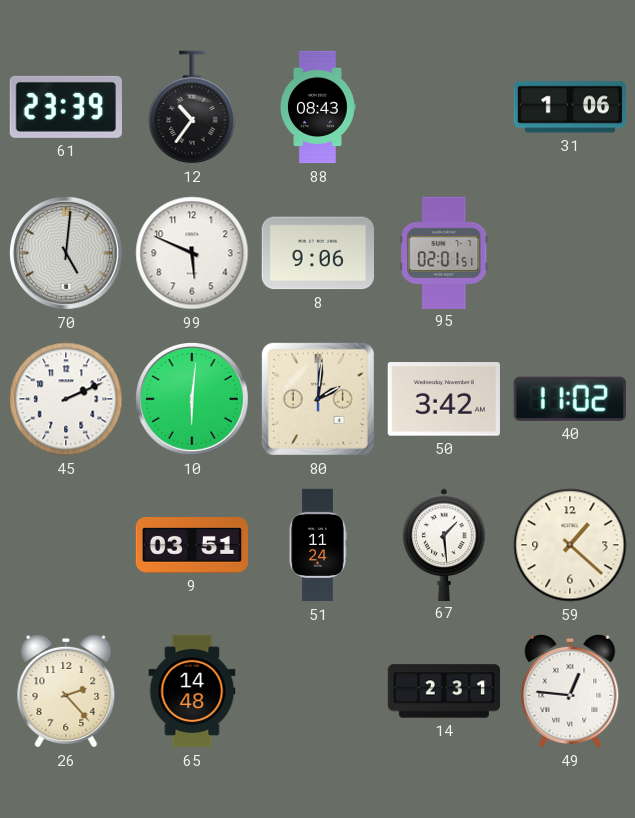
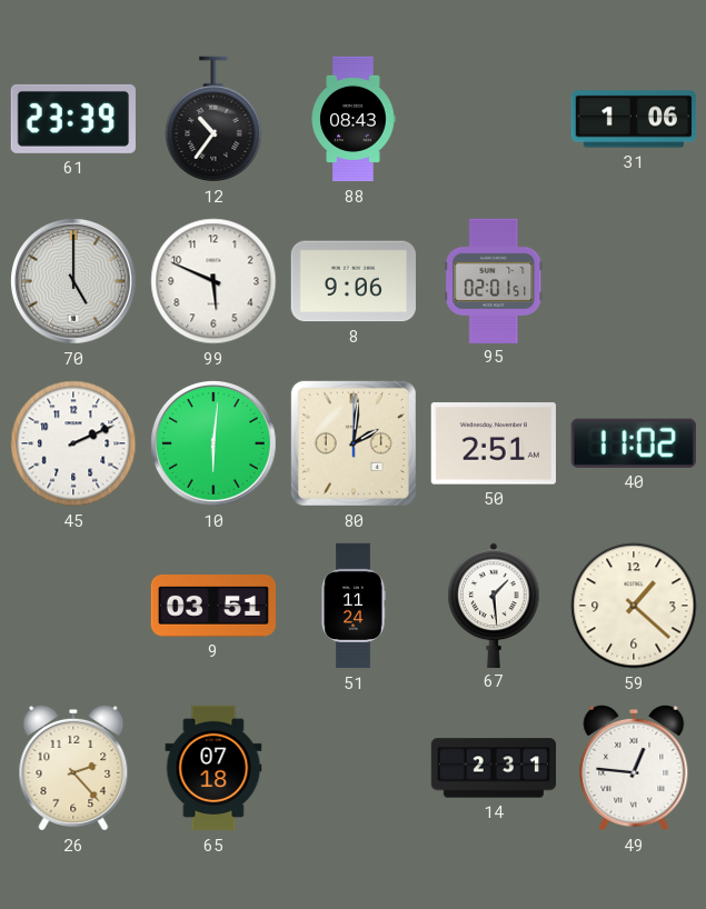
70: 5:01 -> 5:00 (74, 282)
50: 3:42 -> 2:51 (494, 443)
65: 14:48 -> 07:18 (213, 768)
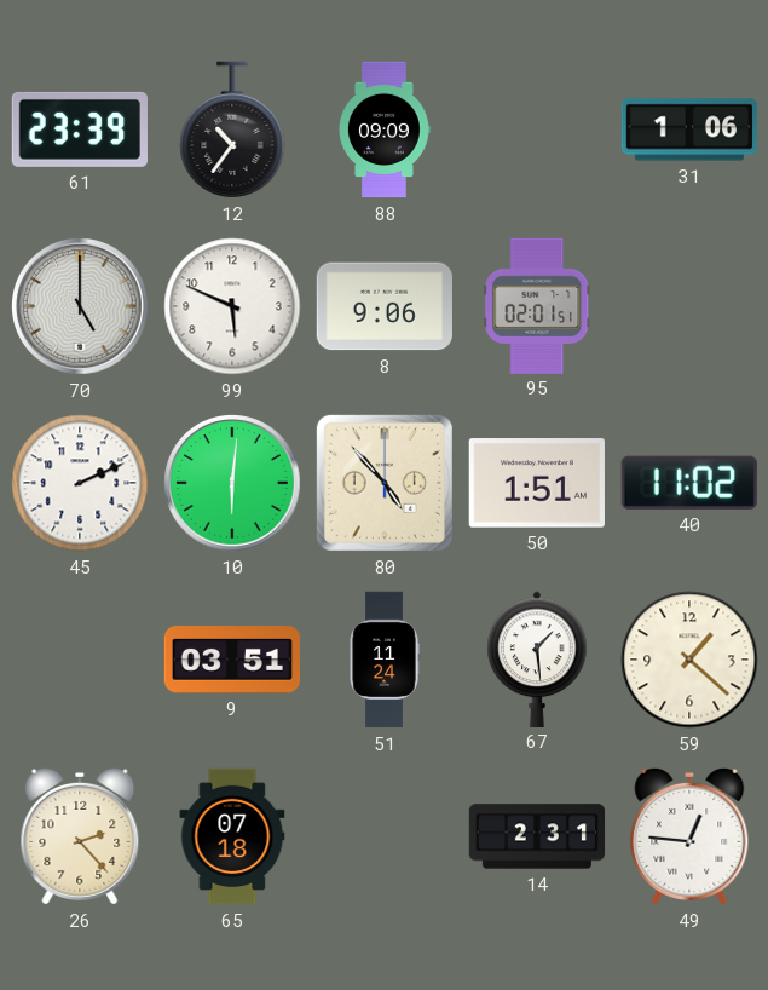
88: 08:43 -> 09:09 (385, 129)
80: 2:01 -> 4:53 (385, 483)
50: 2:51 -> 1:51 (537, 483)
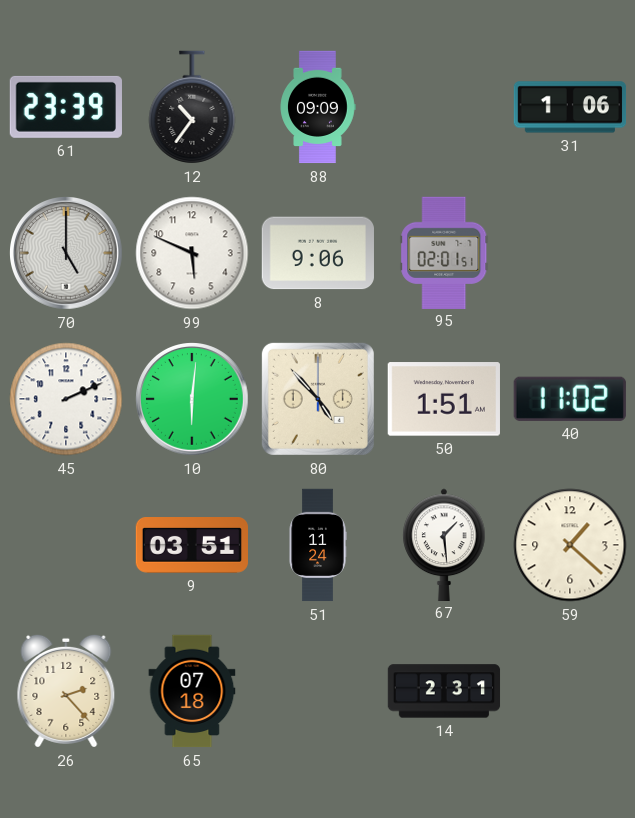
49: 12:46 -> none (689, 836)
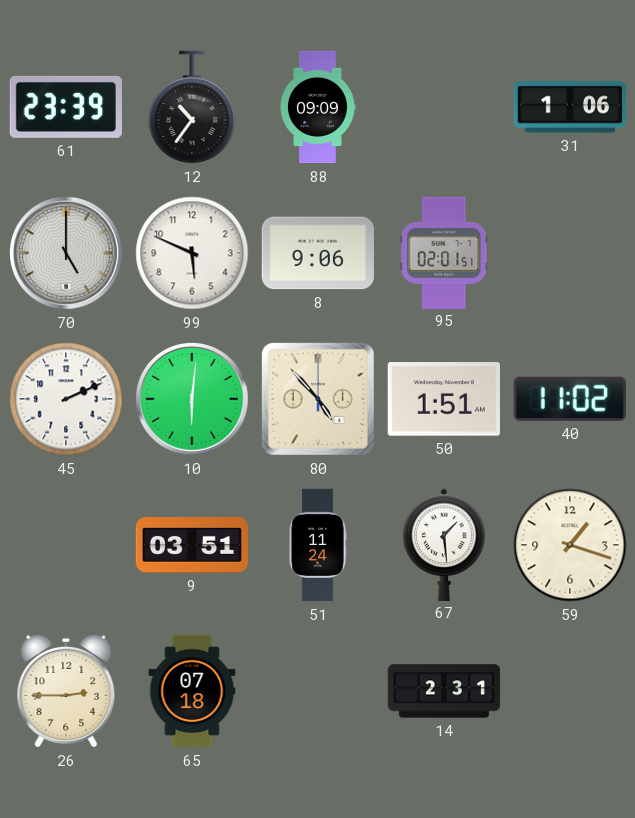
59: 1:22 -> 1:18 (570, 545)
26: 2:23 -> 2:45 (66, 691)
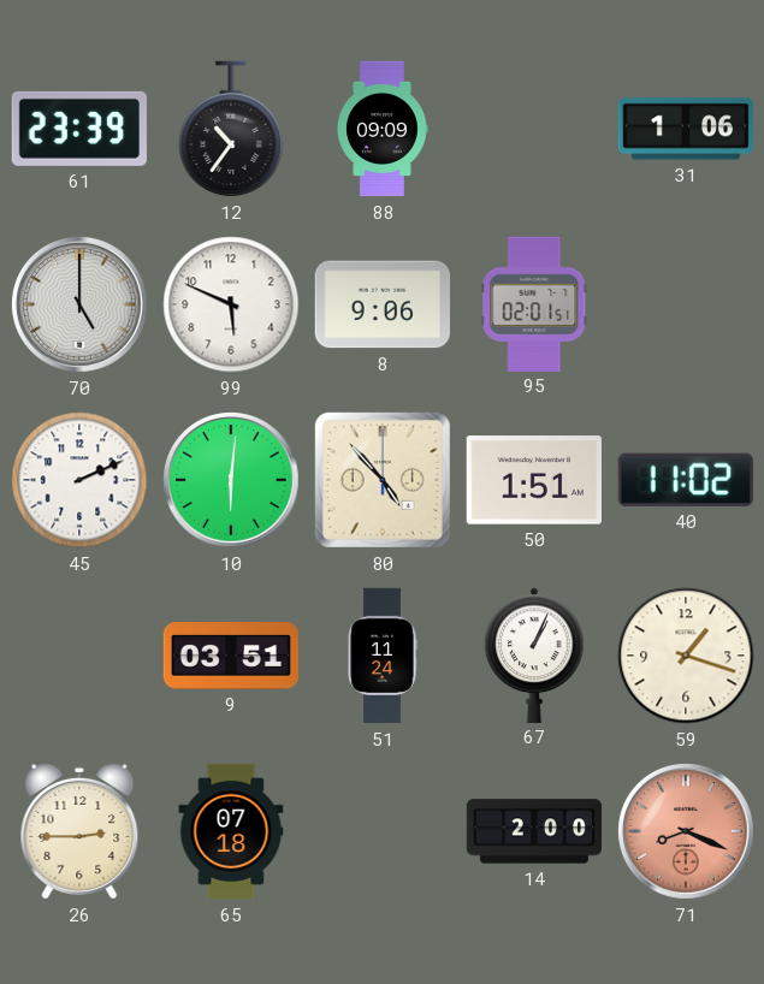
67: 1:29 -> 1:04 (534, 654)
14: 2:31 -> 2:00 (534, 831)
71: none -> 8:19 (687, 832)
